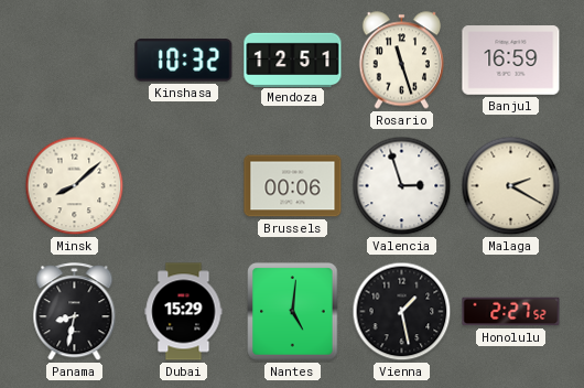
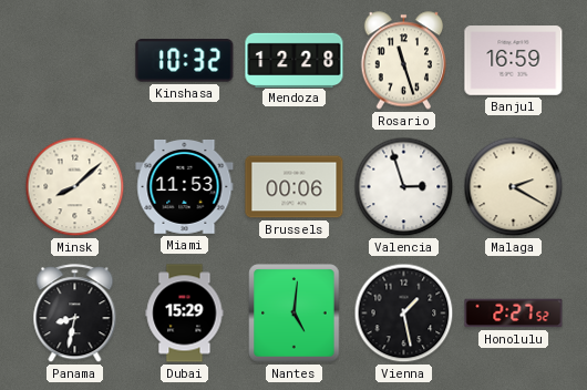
Mendoza: 12:51 -> 12:28 (295, 60)
Miami: none -> 11:53 (185, 187)
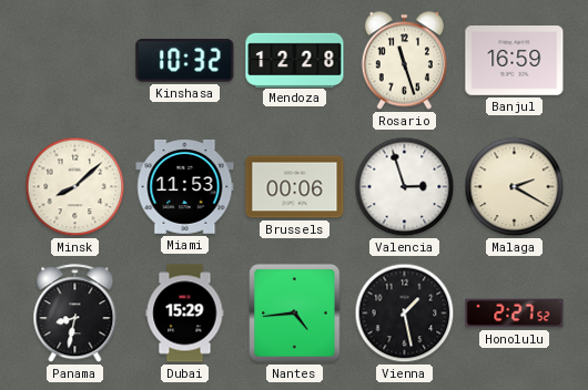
Nantes: 5:01 -> 4:44 (295, 314)
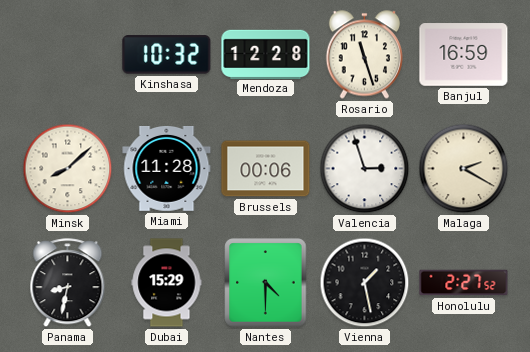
Miami: 11:53 -> 11:28 (167, 169)
Nantes: 4:44 -> 4:30 (266, 283)
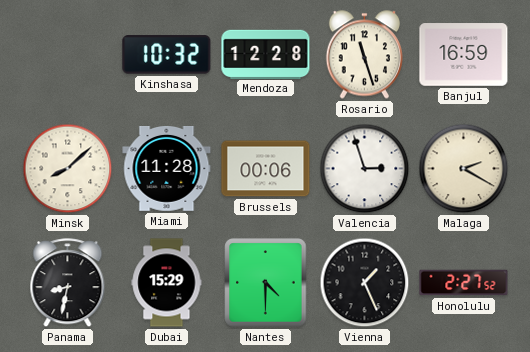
Vienna: 1:28 -> 1:26 (365, 283)
